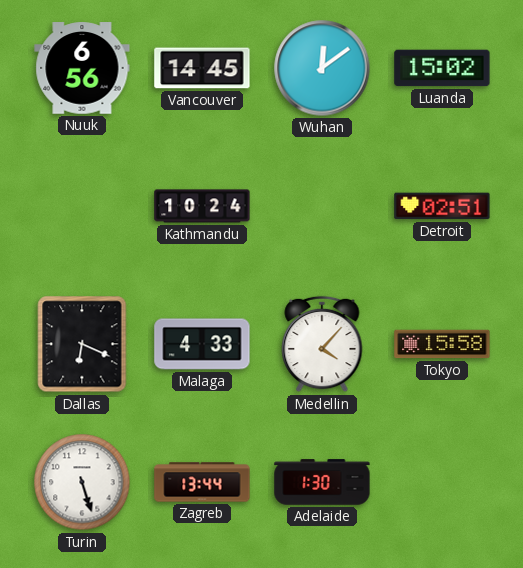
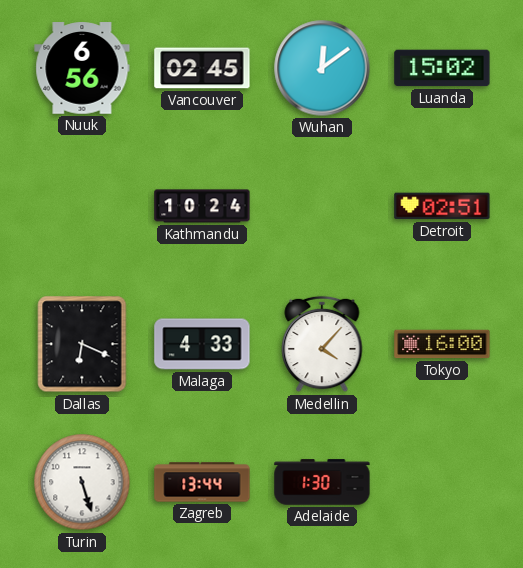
Vancouver: 14:45 -> 02:45 (202, 68)
Tokyo: 15:58 -> 16:00 (442, 344)
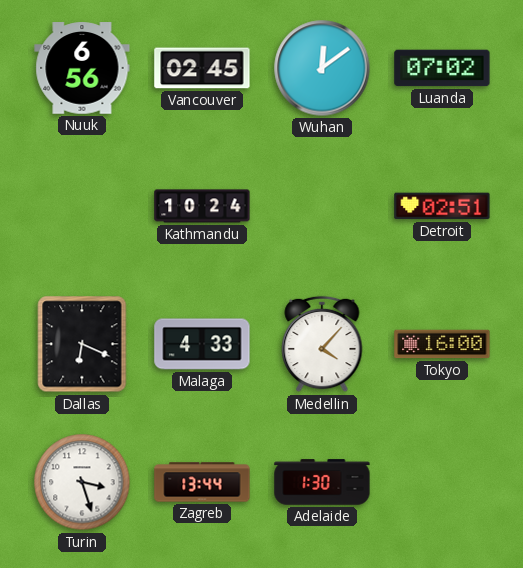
Luanda: 15:02 -> 07:02 (442, 68)
Turin: 5:27 -> 3:27 (82, 482)
